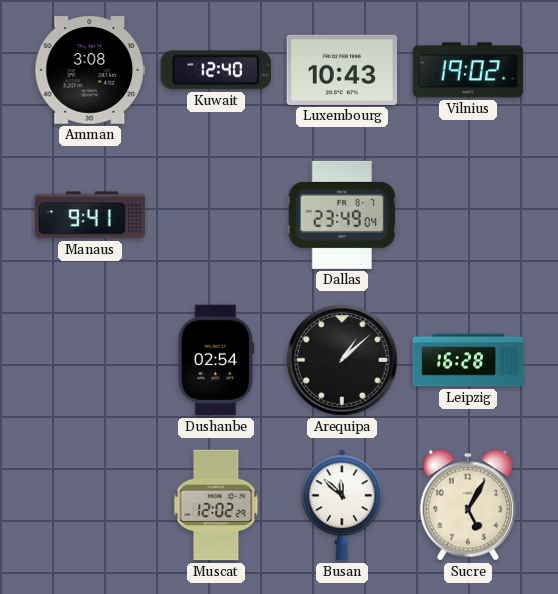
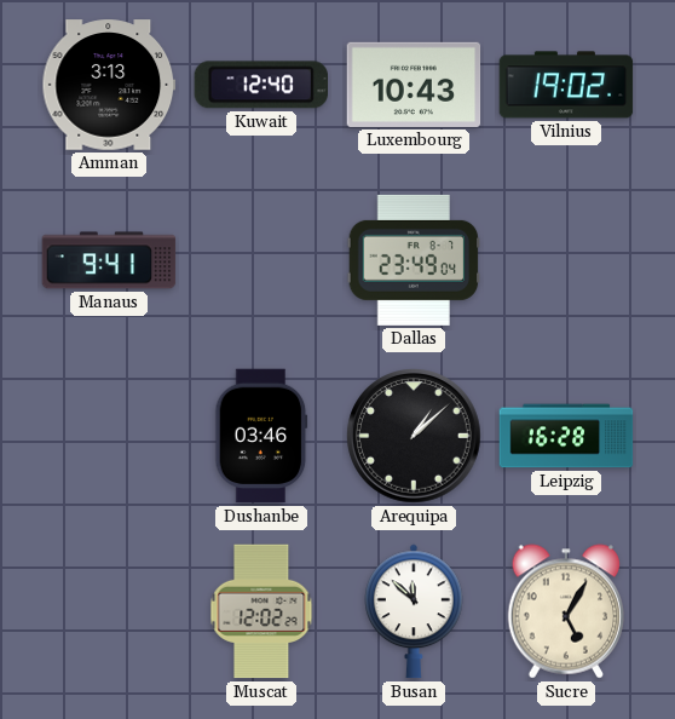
Amman: 3:08 -> 3:13 (109, 85)
Dushanbe: 02:54 -> 03:46 (261, 436)
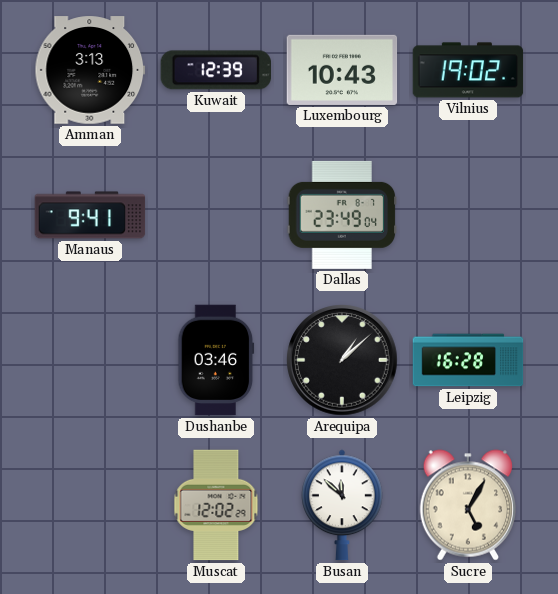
Kuwait: 12:40 -> 12:39 (215, 70)
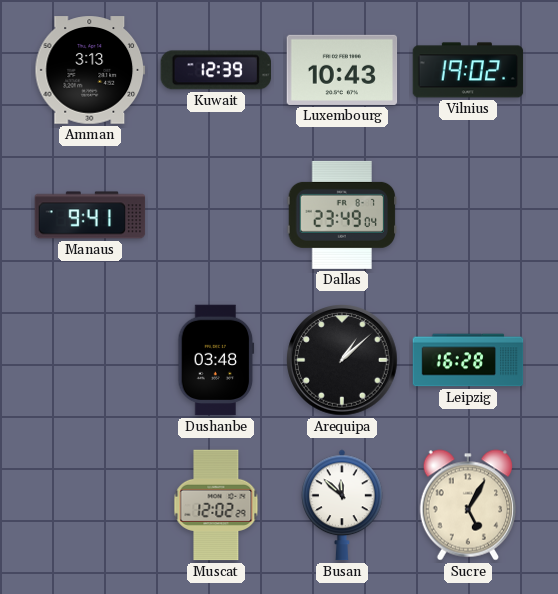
Dushanbe: 03:46 -> 03:48 (216, 360)
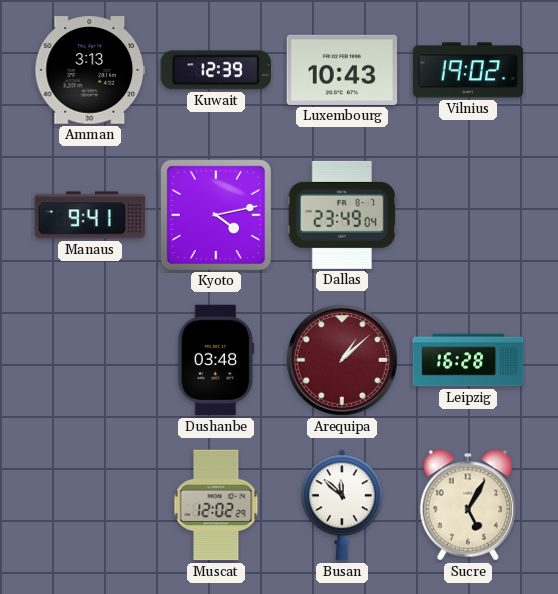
Kyoto: none -> 4:13 (215, 214)
Arequipa dial: black -> burgundy (342, 360)
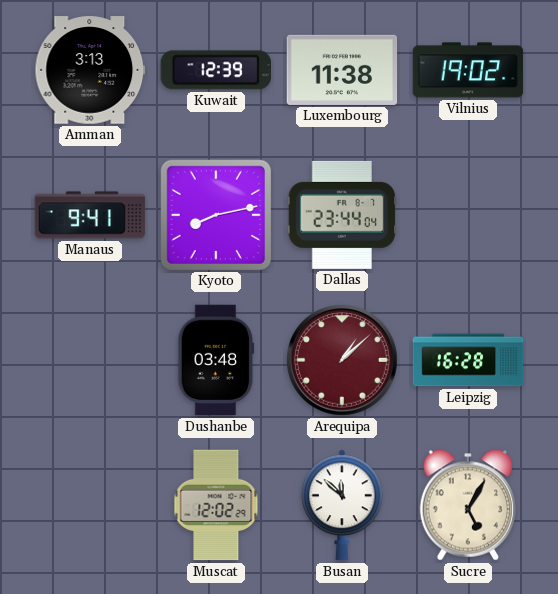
Luxembourg: 10:43 -> 11:38 (342, 70)
Kyoto: 4:13 -> 8:13 (215, 214)
Dallas: 23:49 -> 23:44 (342, 215)
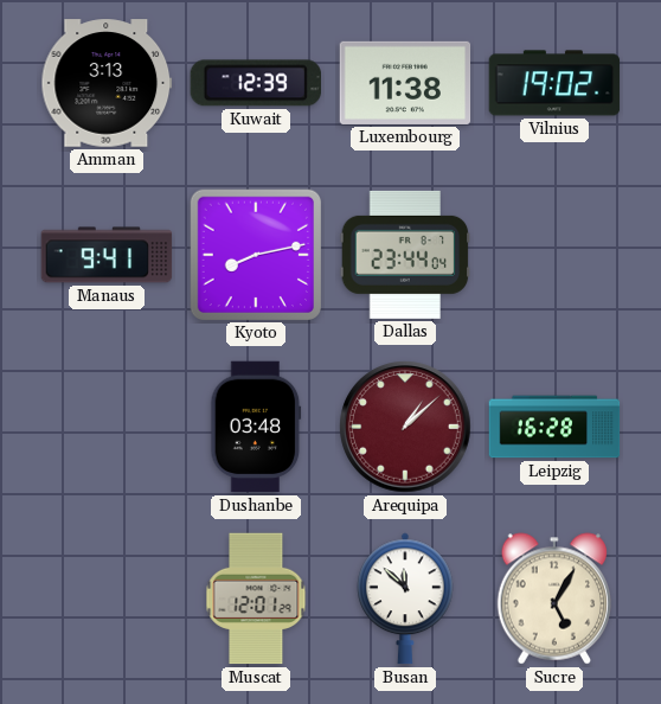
Muscat: 12:02 -> 12:01 (256, 599)
